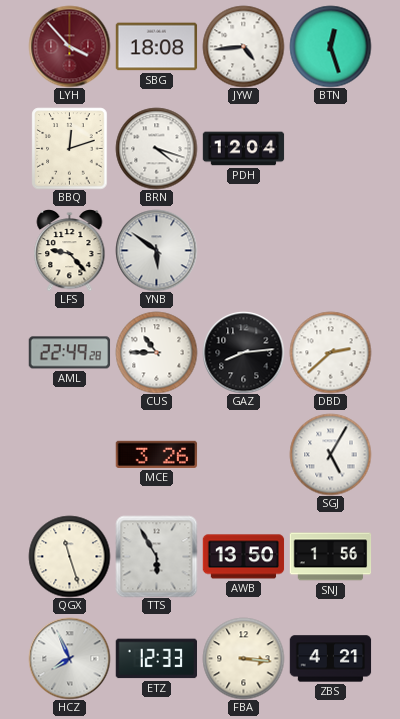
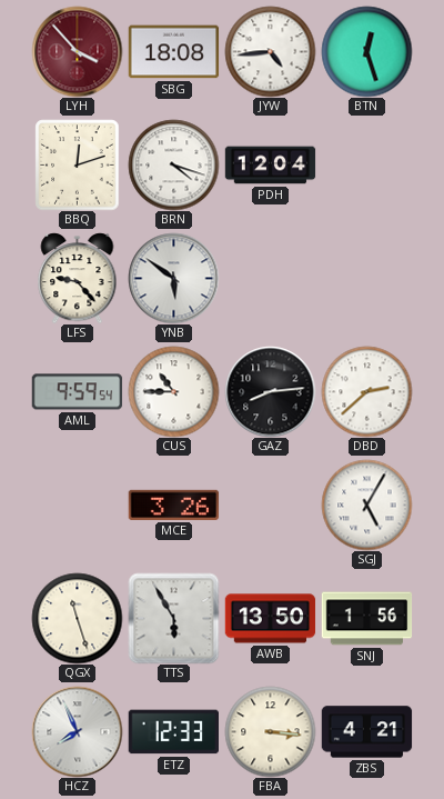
AML: 22:49 -> 9:59 (77, 392)
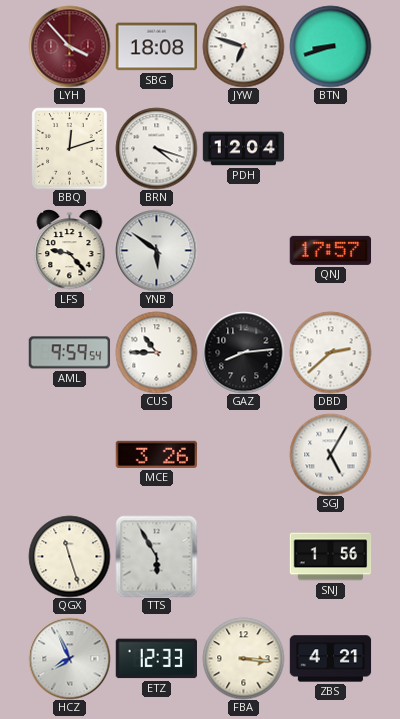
JYW: 4:44 -> 6:48 (243, 46)
BTN: 12:27 -> 8:42 (330, 46)
QNJ: none -> 17:57 (330, 250)
AWB: 13:50 -> none (270, 619)
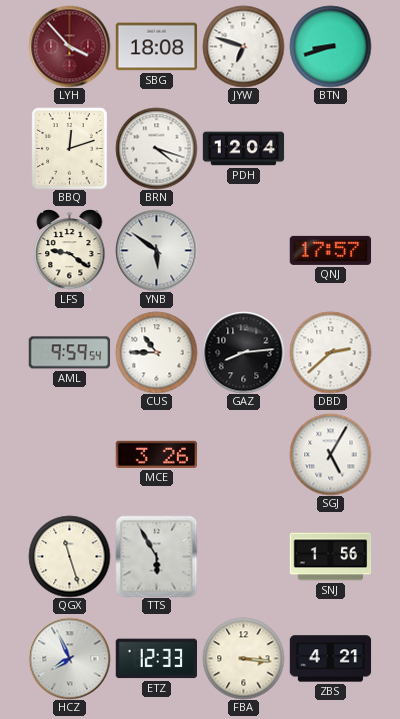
LFS: 9:23 -> 9:21 (70, 250)
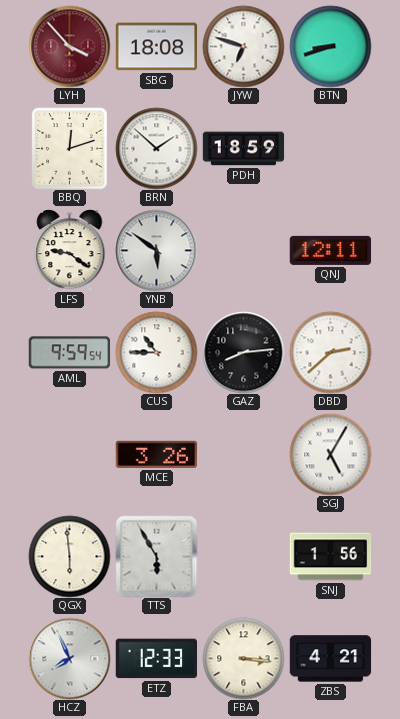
BRN: 4:18 -> 1:52 (156, 148)
PDH: 12:04 -> 18:59 (243, 149)
QNJ: 17:57 -> 12:11 (330, 250)
QGX: 11:27 -> 5:59 (69, 556)
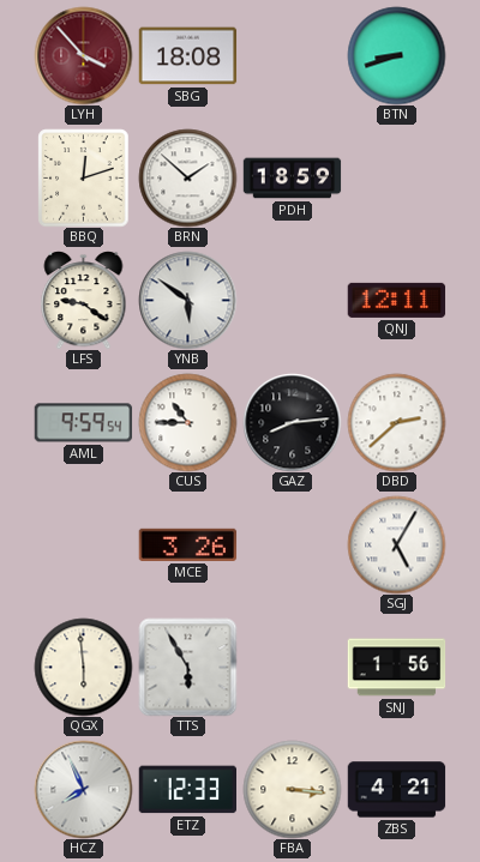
JYW: 6:48 -> none (243, 46)
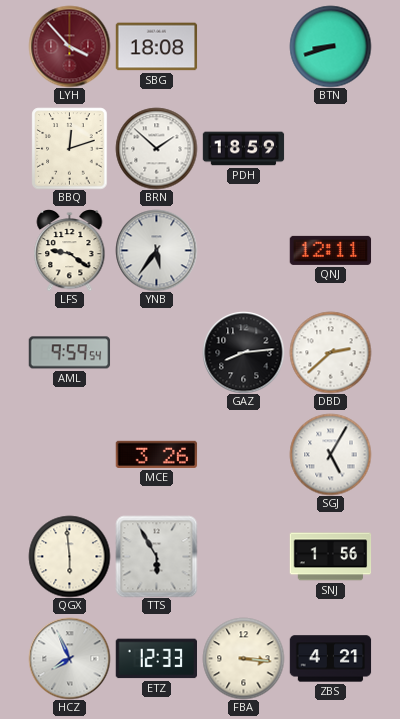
YNB: 5:51 -> 5:36 (156, 250)
CUS: 10:45 -> none (187, 422)
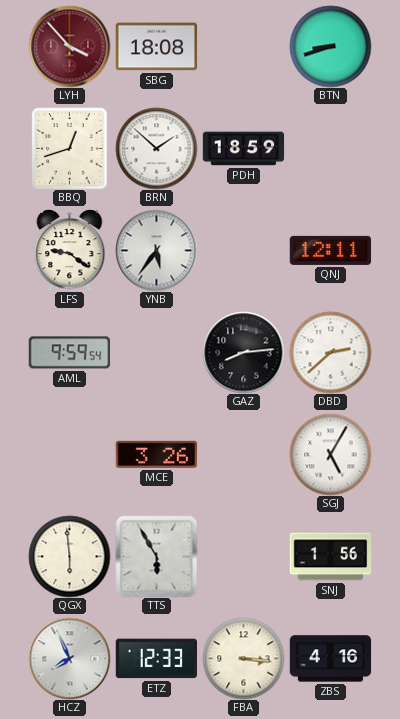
BBQ: 12:12 -> 12:42 (70, 148)
ZBS: 4:21 -> 4:16 (330, 659)
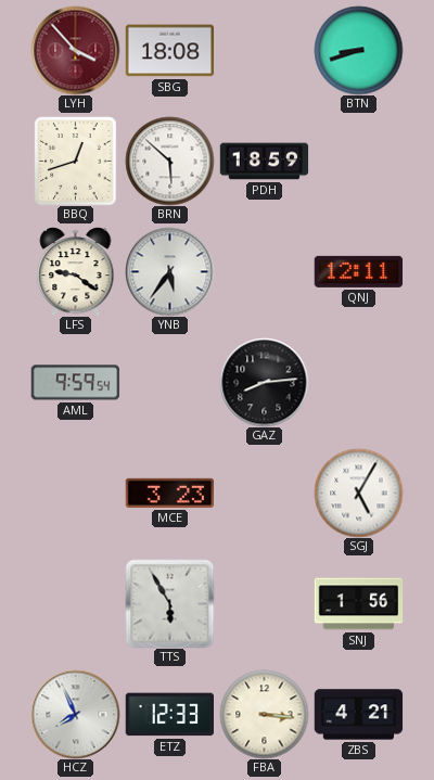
BRN: 1:52 -> 5:52 (169, 161)
DBD: 2:38 -> none (330, 352)
MCE: 3:26 -> 3:23 (169, 493)
QGX: 5:59 -> none (69, 556)
ZBS: 4:16 -> 4:21 (358, 715)
